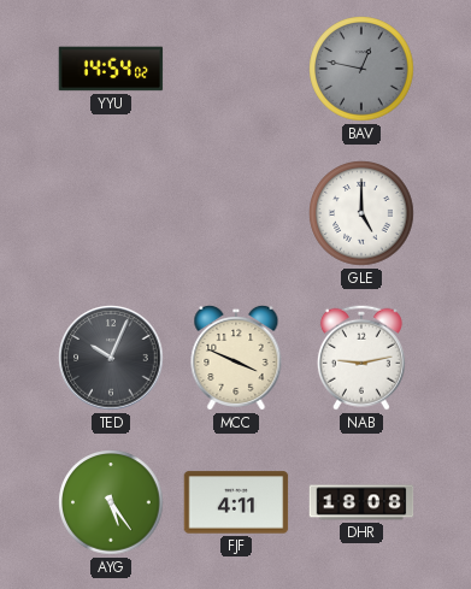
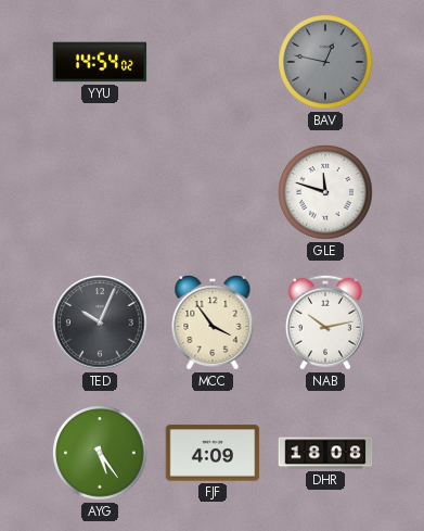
GLE: 5:00 -> 11:48 (325, 192)
MCC: 3:49 -> 3:54 (213, 323)
NAB: 9:13 -> 10:13 (325, 323)
FJF: 4:11 -> 4:09 (213, 453)
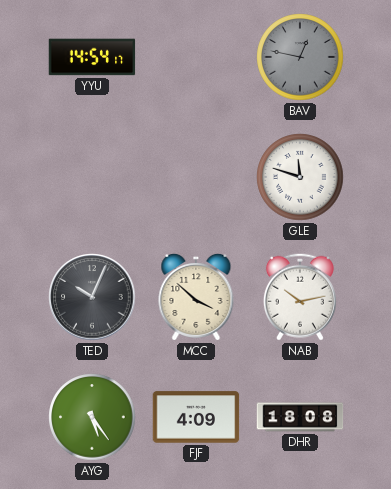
YYU: 14:54:02 -> 14:54:17 (92, 57)
MCC: 3:54 -> 3:52 (196, 297)
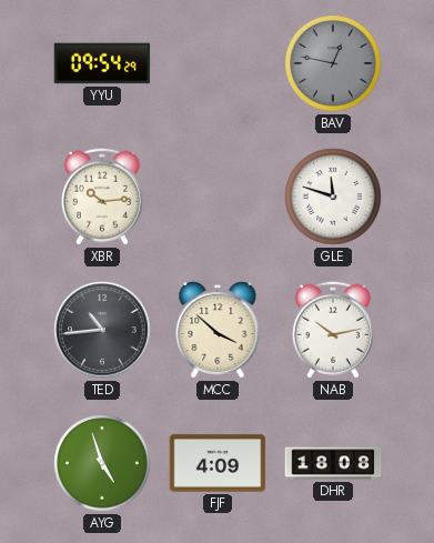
YYU: 14:54 -> 09:54 (102, 63)
XBR: none -> 10:14 (102, 197)
TED: 10:04 -> 10:44 (102, 330)
AYG: 5:24 -> 4:57 (102, 463)
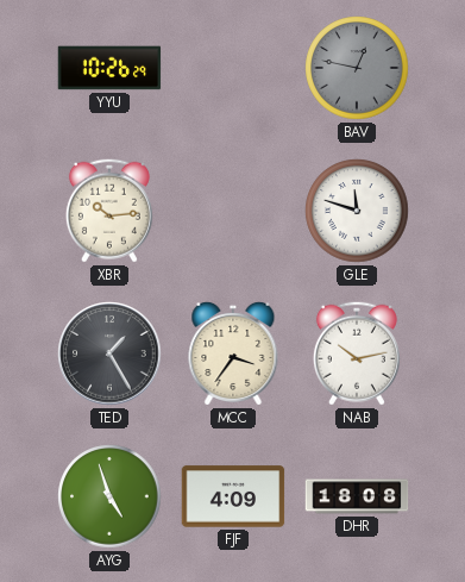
YYU: 09:54 -> 10:26 (109, 68)
TED: 10:44 -> 1:25 (109, 353)
MCC: 3:52 -> 3:36 (233, 353)
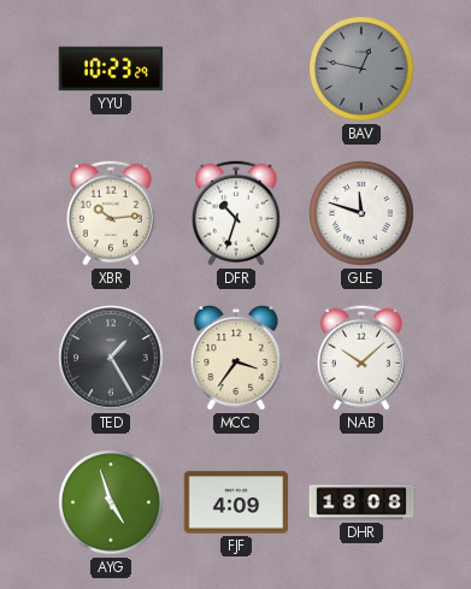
YYU: 10:26 -> 10:23 (111, 69)
DFR: none -> 10:33 (236, 213)
NAB: 10:13 -> 10:08 (361, 358)
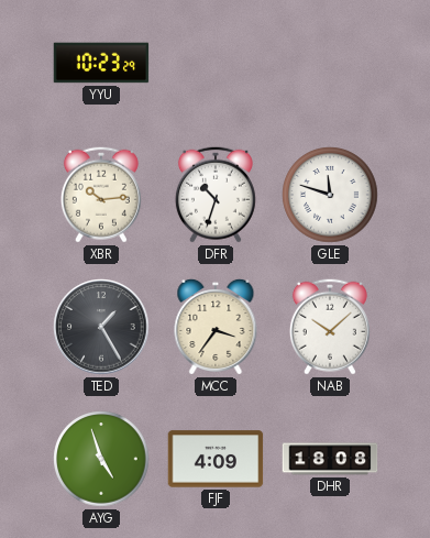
BAV: 12:47 -> none (361, 69)
